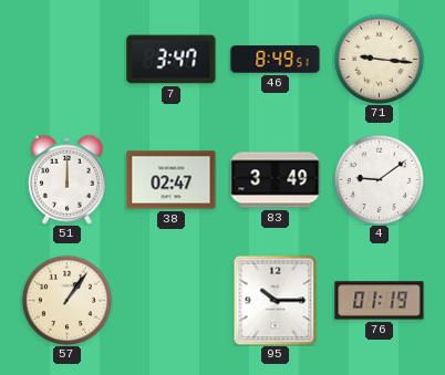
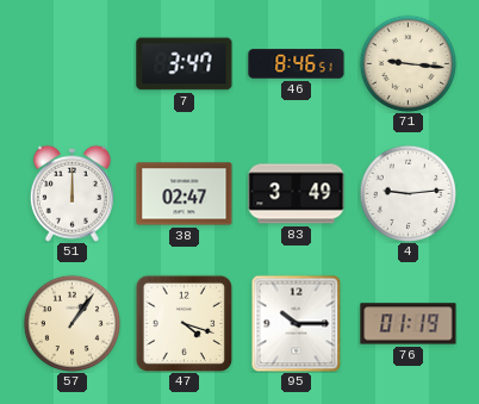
46: 8:49 -> 8:46 (297, 64)
4: 9:09 -> 9:14 (408, 193)
47: none -> 4:18 (183, 323)
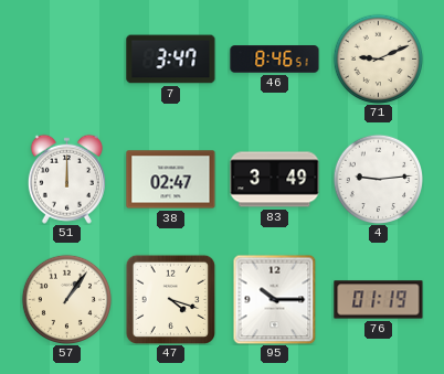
71: 9:16 -> 9:11 (378, 58)
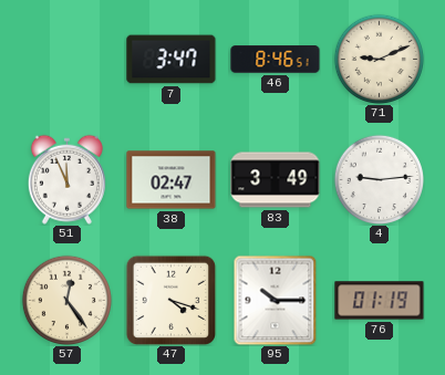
51: 12:00 -> 11:56 (66, 179)
57: 1:06 -> 12:24 (66, 300)
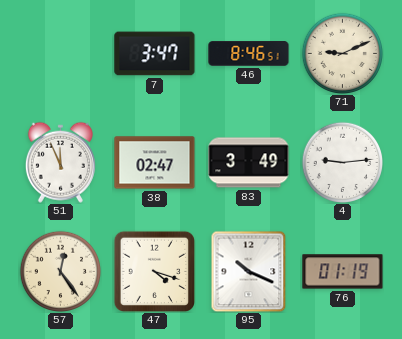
95: 10:15 -> 10:19 (249, 271)
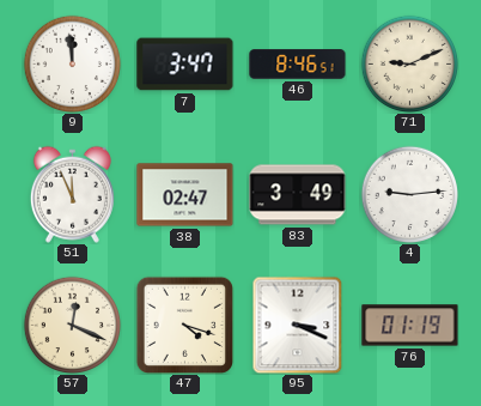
9: none -> 11:59 (72, 63)
57: 12:24 -> 12:19 (72, 325)
95: 10:19 -> 3:19 (298, 325)
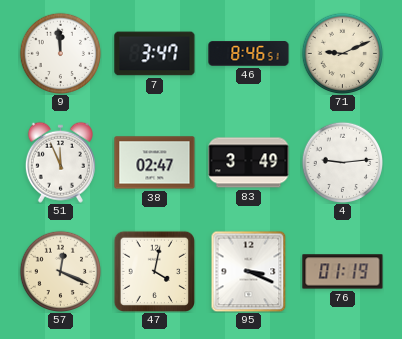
47: 4:18 -> 4:02 (154, 271)
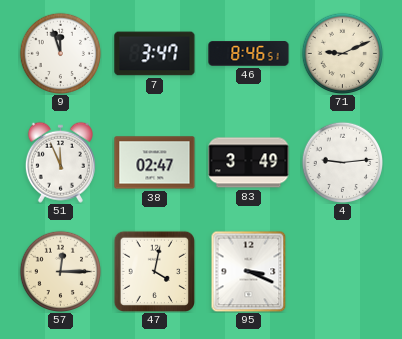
9: 11:59 -> 11:57 (60, 53)
57: 12:19 -> 12:15 (60, 271)
76: 01:19 -> none (343, 272)
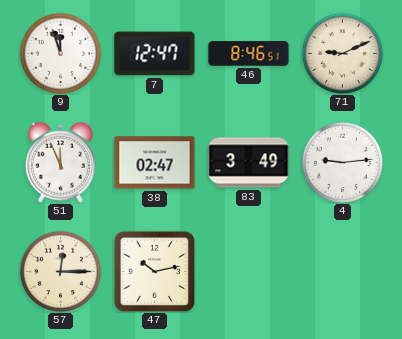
7: 3:47 -> 12:47 (155, 54)
47: 4:02 -> 10:13 (154, 271)
95: 3:19 -> none (249, 271)
